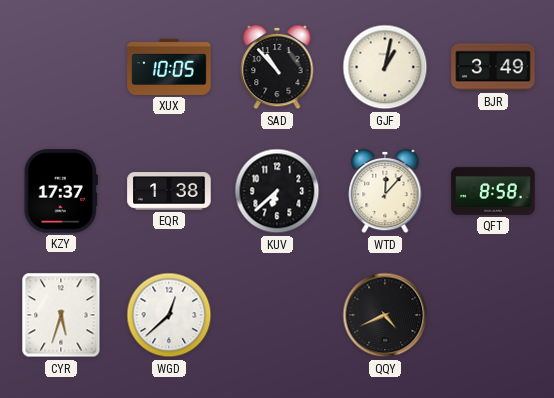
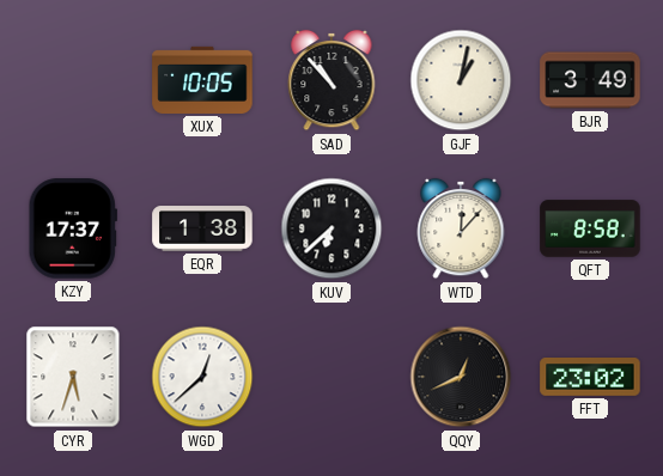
QQY: 4:41 -> 12:41 (461, 377)
FFT: none -> 23:02 (590, 377)
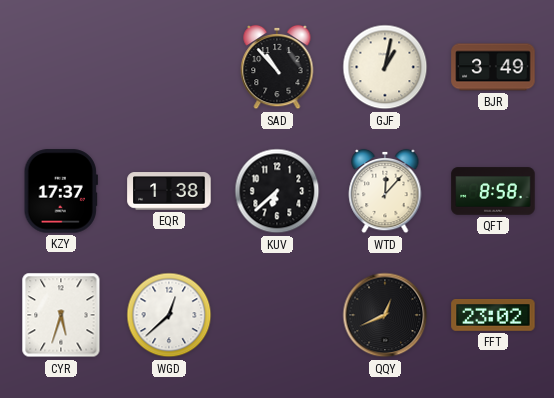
XUX: 10:05 -> none (202, 80)
